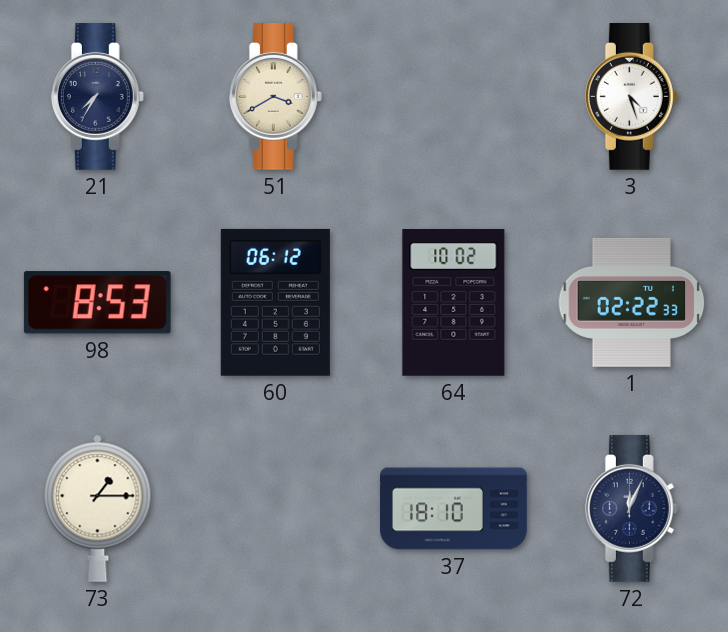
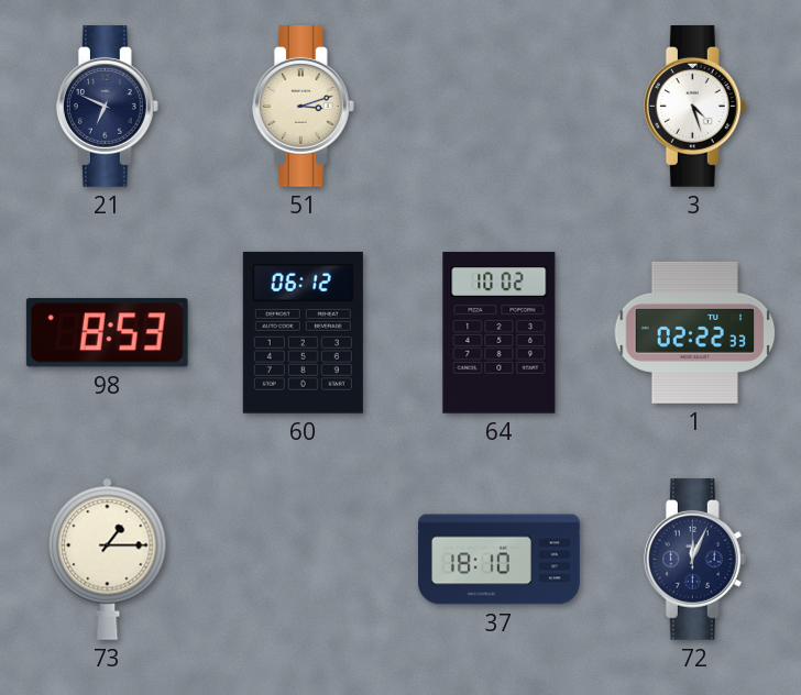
21: 7:35 -> 6:49 (107, 107)
51: 3:40 -> 3:12 (303, 107)
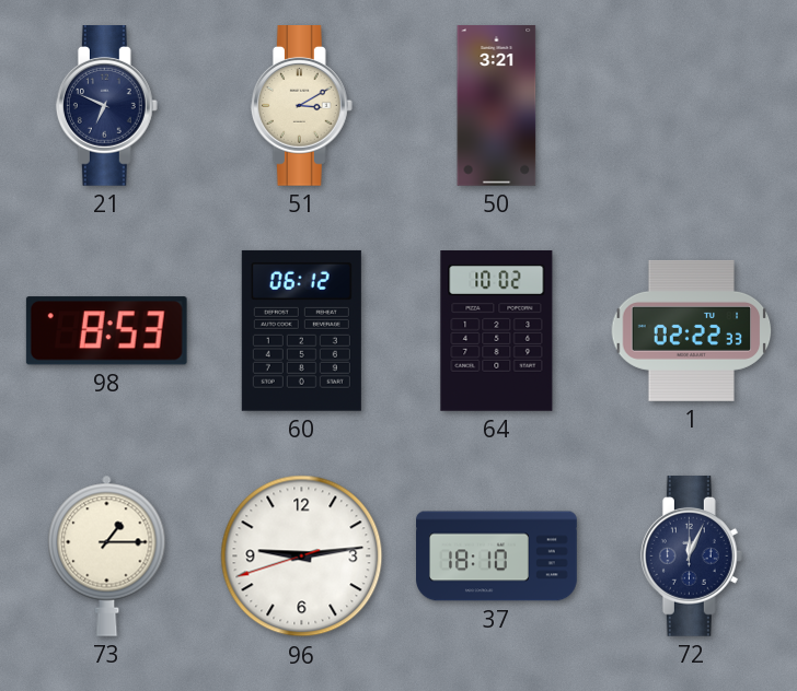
51: 3:12 -> 3:10 (301, 106)
50: none -> 3:21 (497, 106)
3: 4:27 -> none (694, 107)
96: none -> 9:13 (302, 557)
